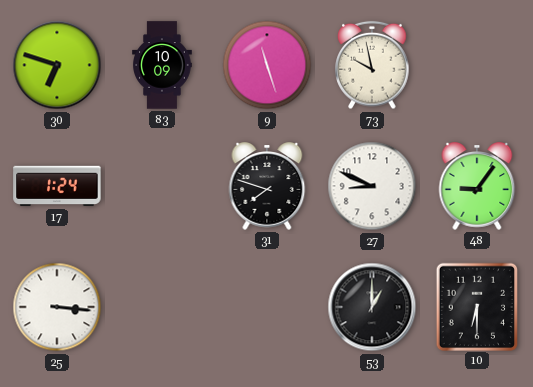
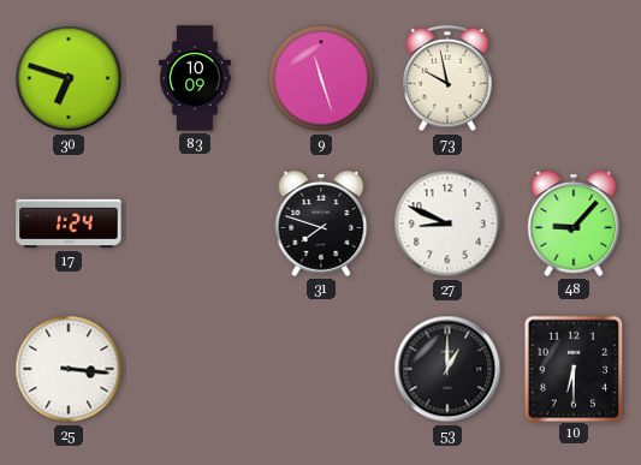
48: 9:06 -> 9:07 (574, 223)
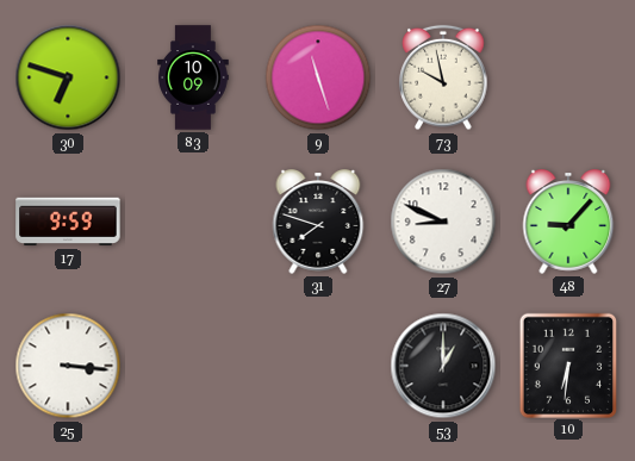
17: 1:24 -> 9:59 (68, 222)
10: 6:30 -> 6:31 (567, 365)
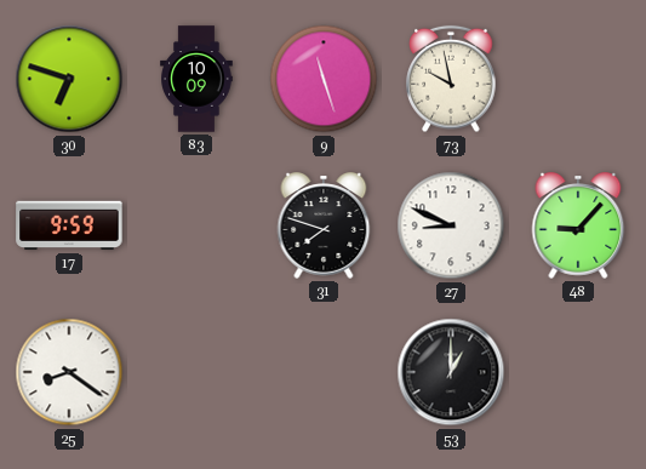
25: 3:16 -> 8:21 (69, 372)
10: 6:31 -> none (567, 365)
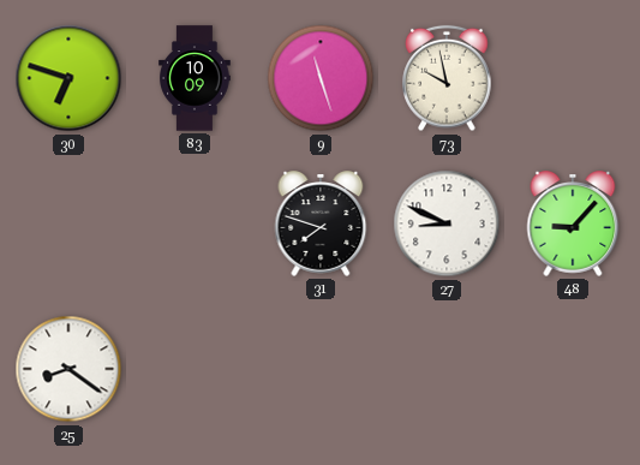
17: 9:59 -> none (69, 225)
53: 1:00 -> none (451, 372)
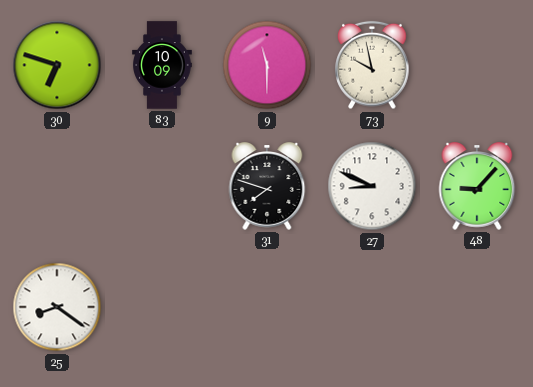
9: 11:27 -> 11:30 (267, 65)
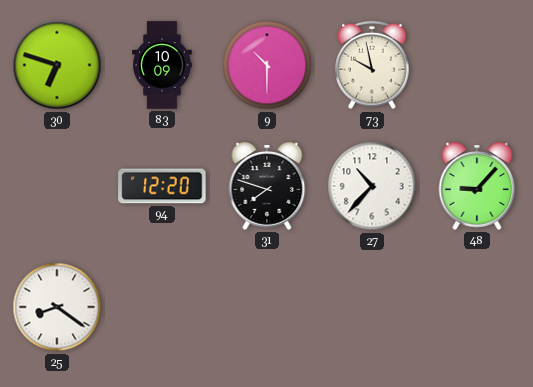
9: 11:30 -> 10:30 (267, 65)
94: none -> 12:20 (162, 186)
27: 8:49 -> 10:37 (372, 186)
